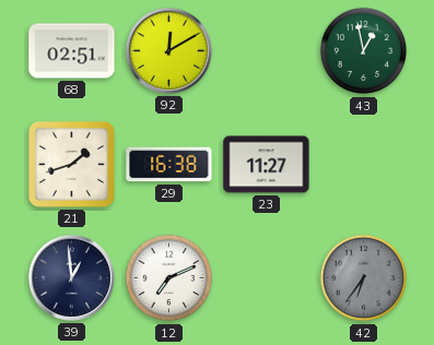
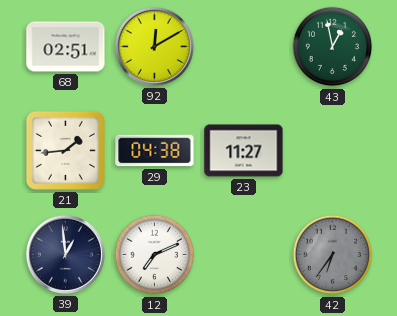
21: 1:42 -> 1:44 (65, 150)
29: 16:38 -> 04:38 (155, 151)
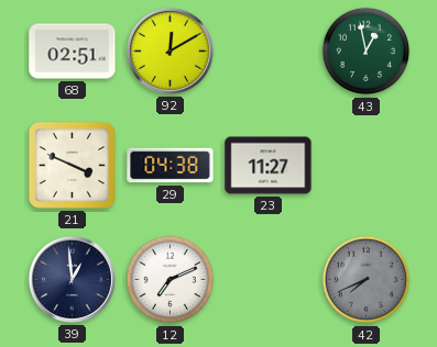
21: 1:44 -> 3:49 (72, 165)
42: 6:36 -> 7:41 (367, 280)
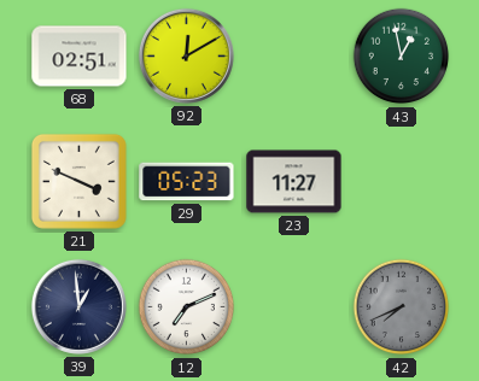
29: 04:38 -> 05:23 (187, 182)
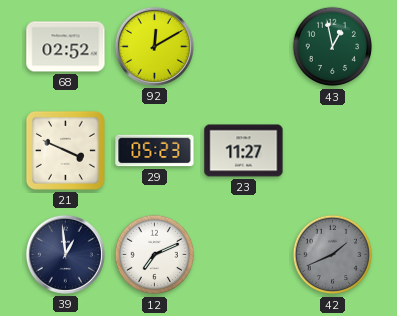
68: 02:51 -> 02:52 (66, 47)
42: 7:41 -> 1:41 (333, 255)
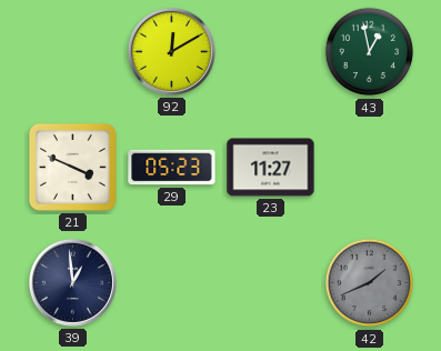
68: 02:52 -> none (66, 47)
12: 7:11 -> none (155, 255)
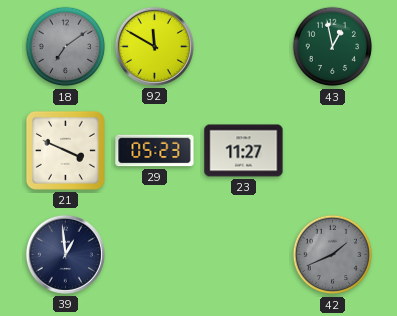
18: none -> 7:09 (66, 47)
92: 12:10 -> 11:50 (154, 46)
